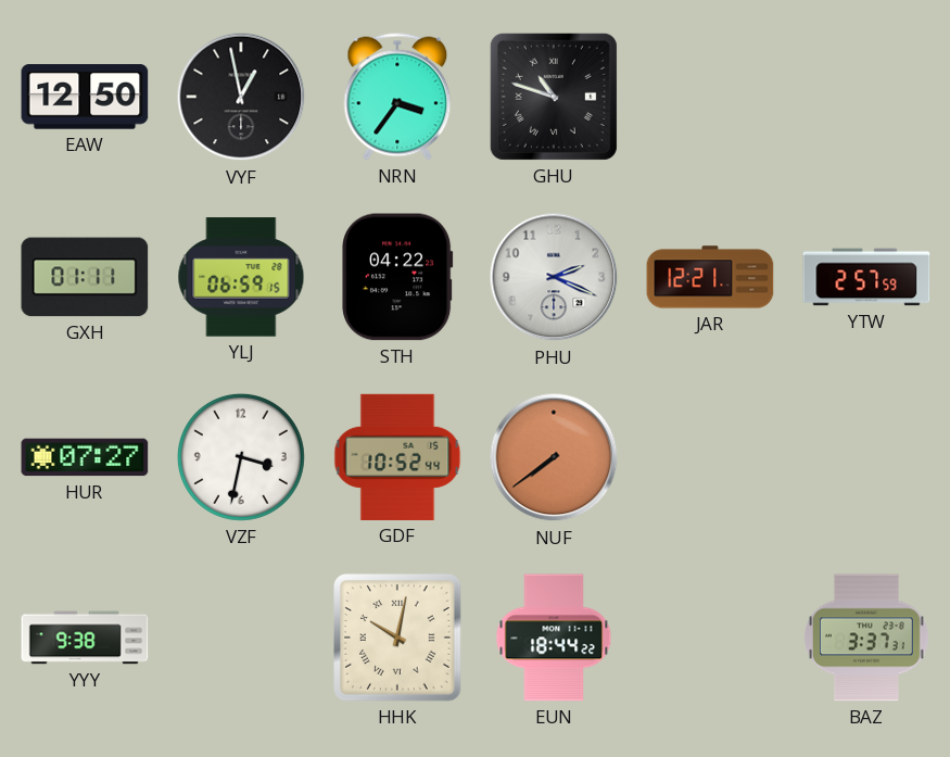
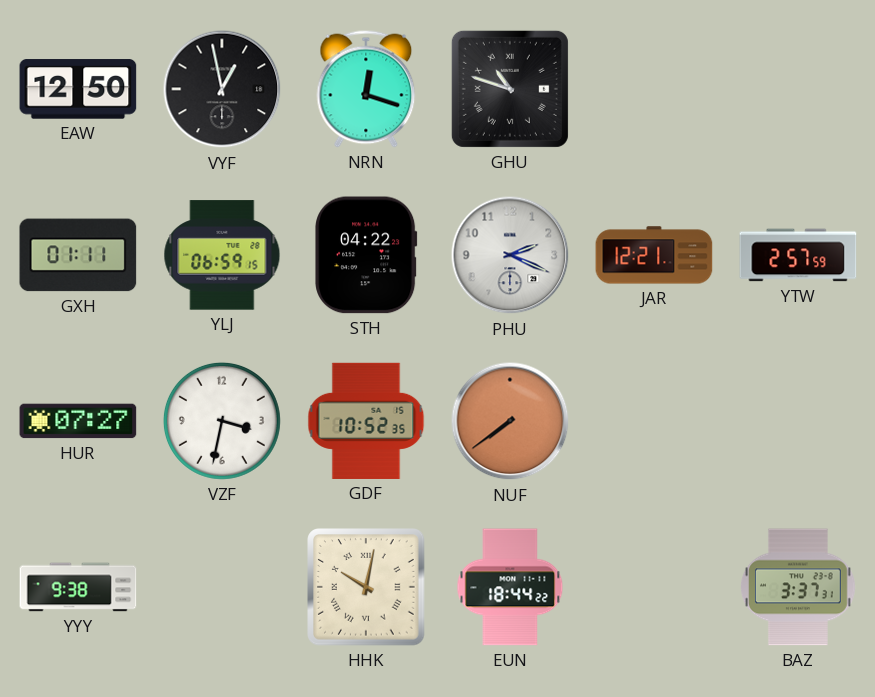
NRN: 3:36 -> 12:18 (366, 89)
GDF: 10:52:44 -> 10:52:35 (366, 421)
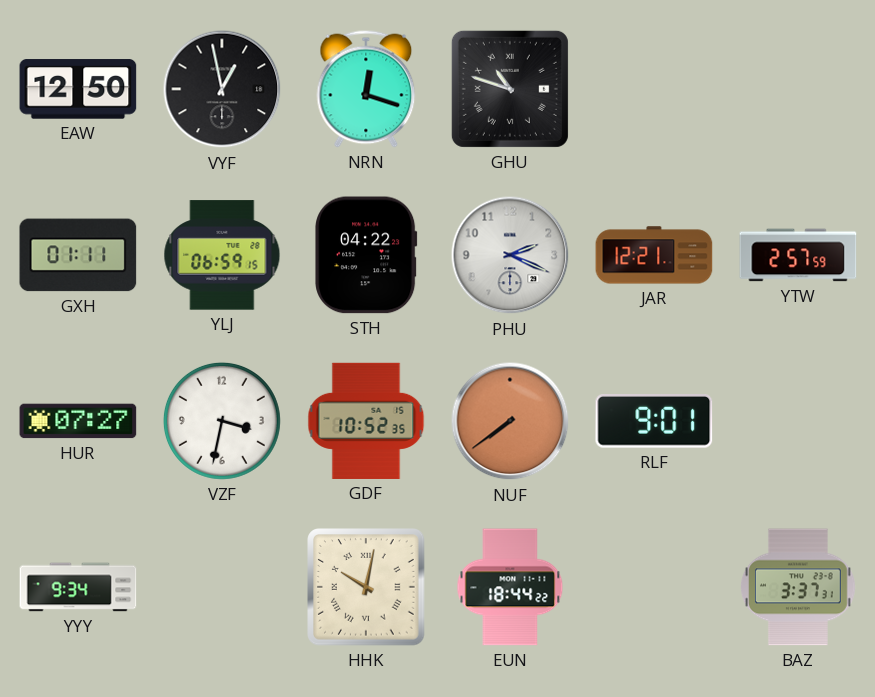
RLF: none -> 9:01 (654, 422)
YYY: 9:38 -> 9:34 (78, 587)
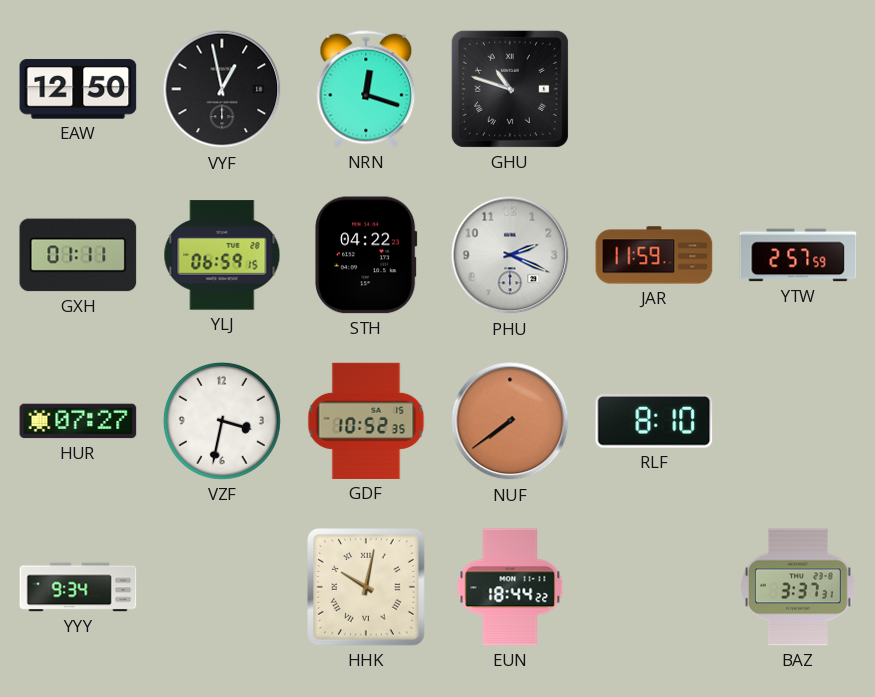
JAR: 12:21 -> 11:59 (654, 255)
RLF: 9:01 -> 8:10 (654, 422)
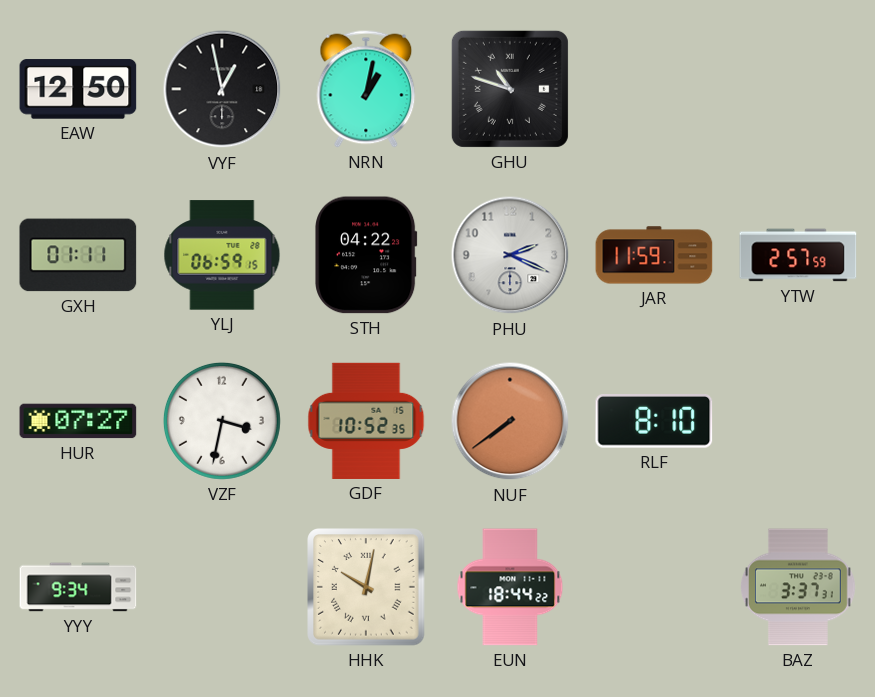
NRN: 12:18 -> 1:02 (366, 89)
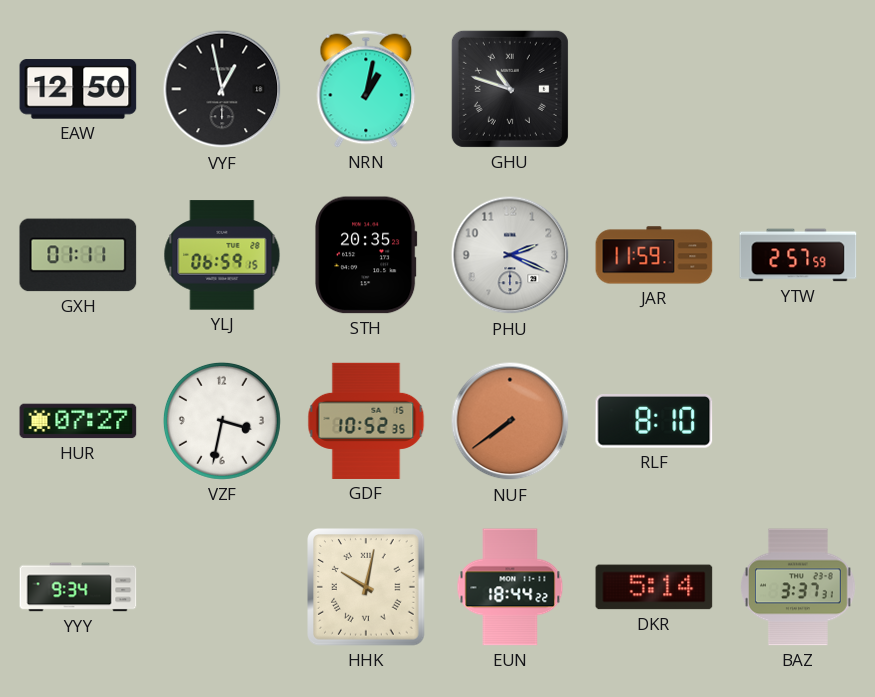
STH: 04:22 -> 20:35 (366, 255)
DKR: none -> 5:14 (654, 587)
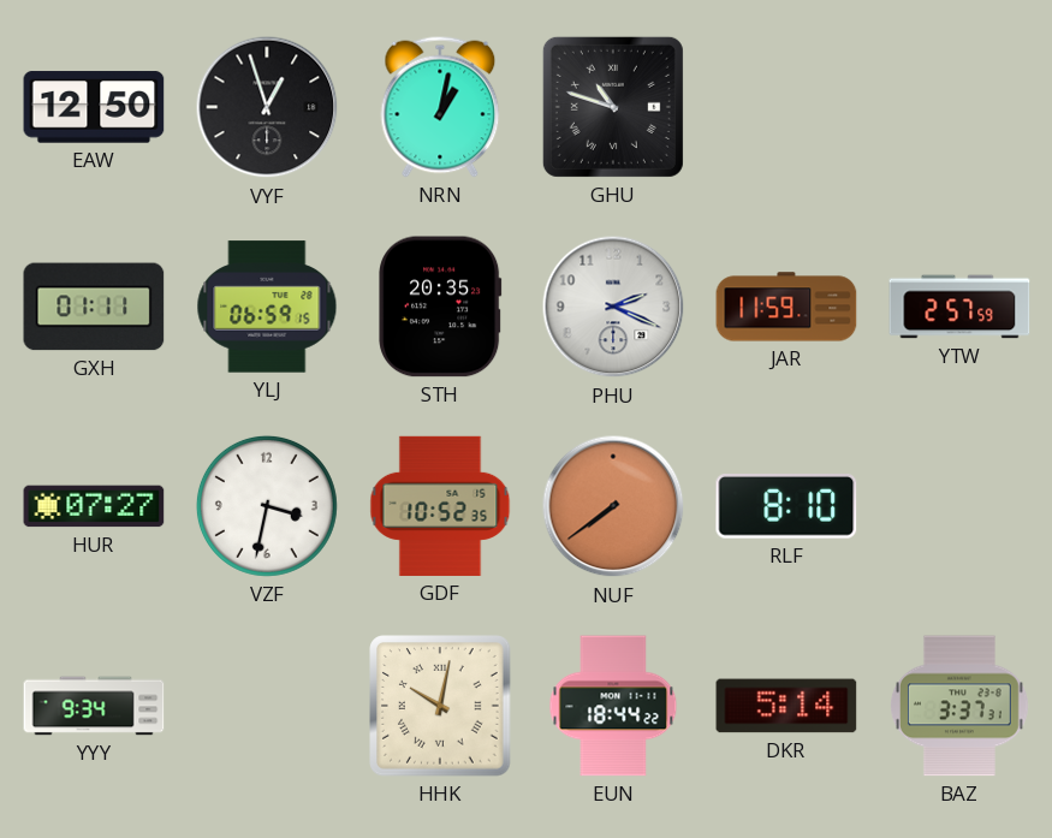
VYF: 12:58 -> 12:57 (267, 107)
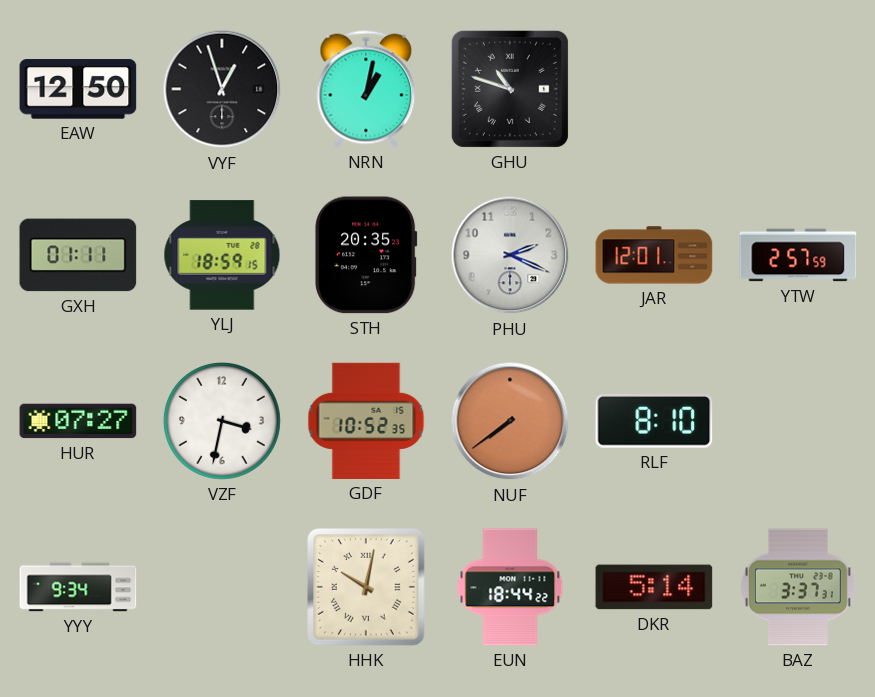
YLJ: 06:59 -> 18:59 (222, 255)
JAR: 11:59 -> 12:01 (654, 255)
